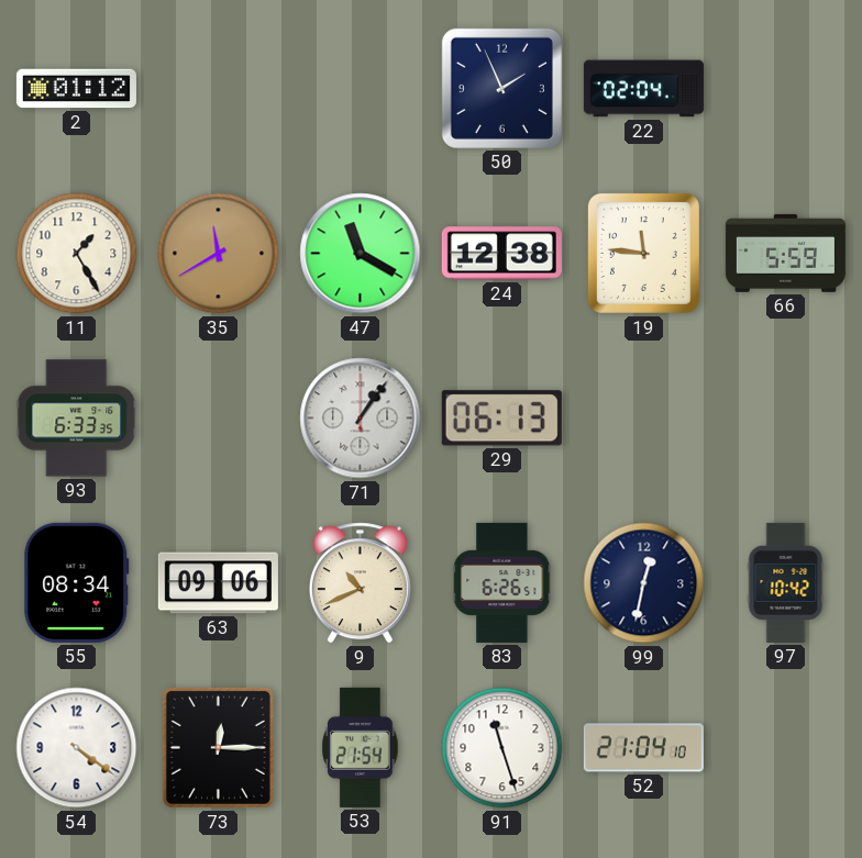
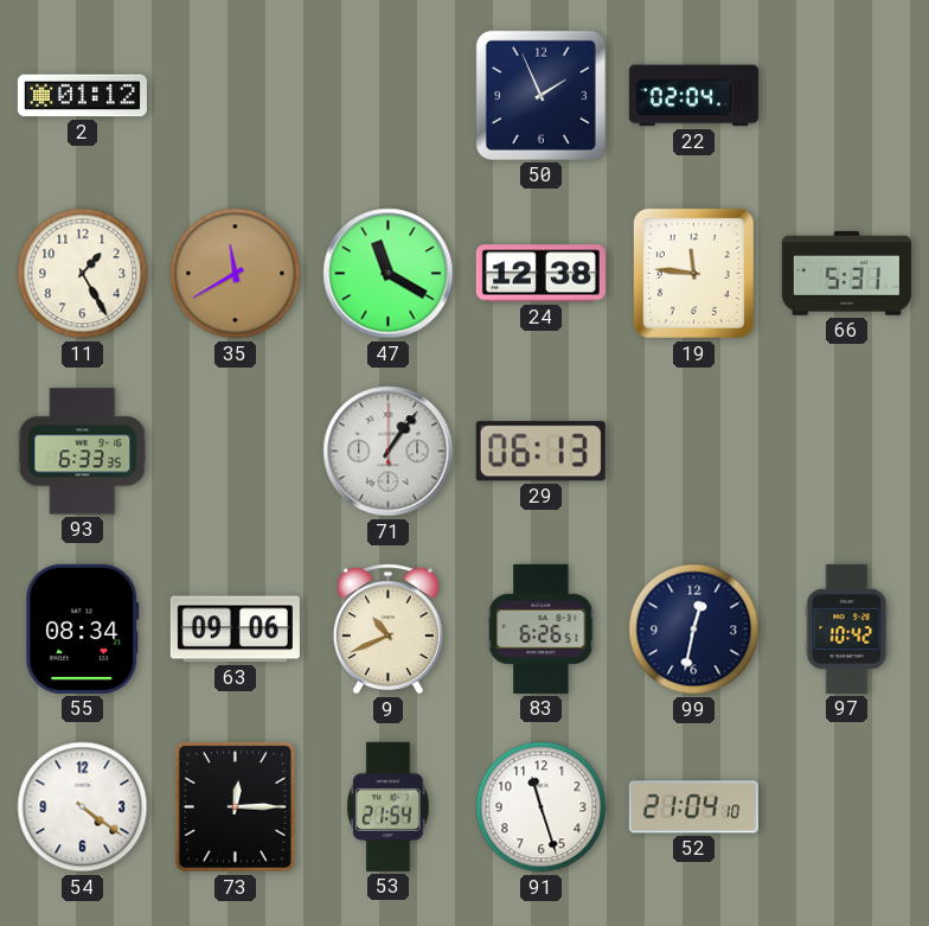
66: 5:59 -> 5:31 (846, 273)
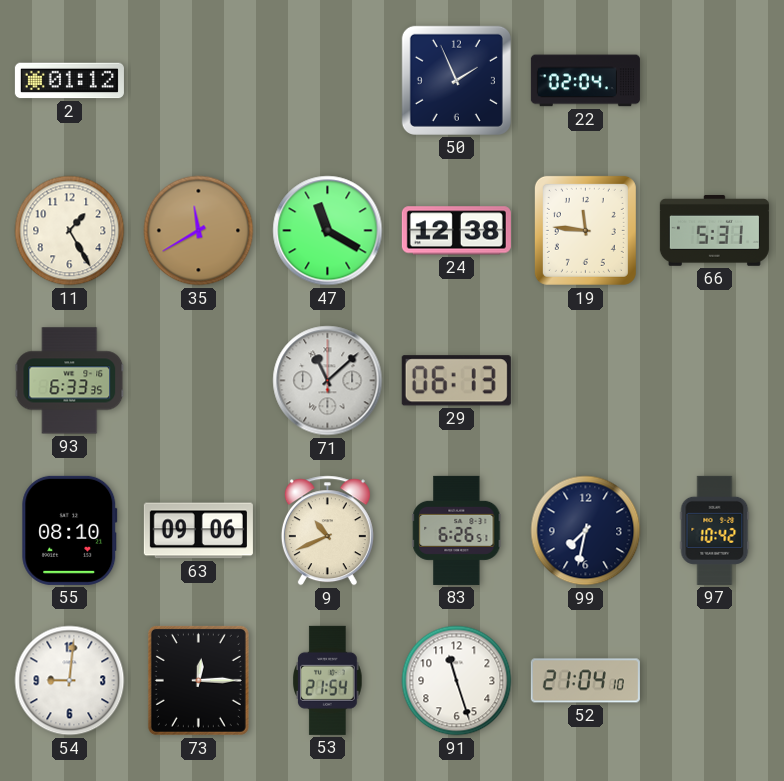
71: 1:06 -> 11:08 (328, 381)
55: 08:34 -> 08:10 (70, 530)
99: 12:32 -> 7:32 (586, 531)
54: 4:21 -> 9:01 (70, 681)
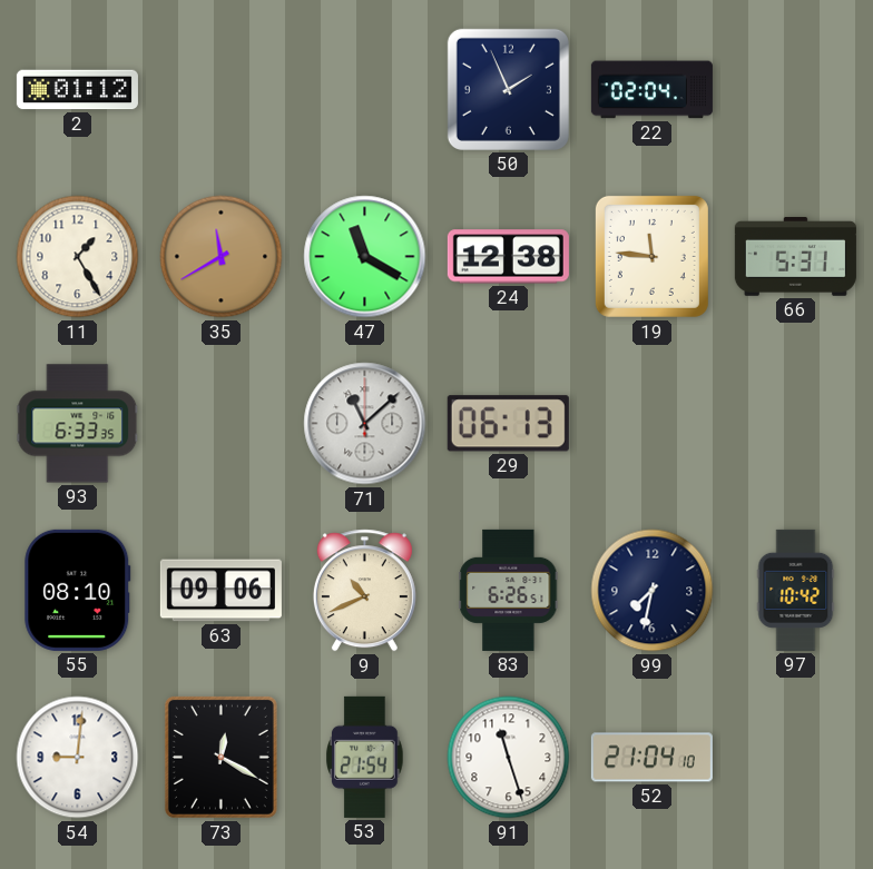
73: 12:15 -> 12:20 (220, 757)
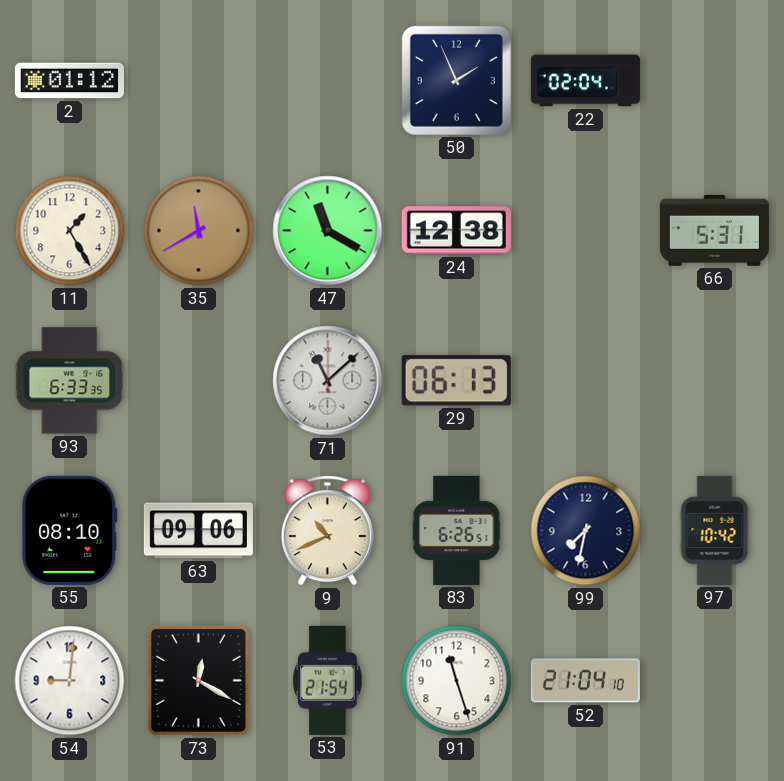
19: 11:46 -> none (651, 256)
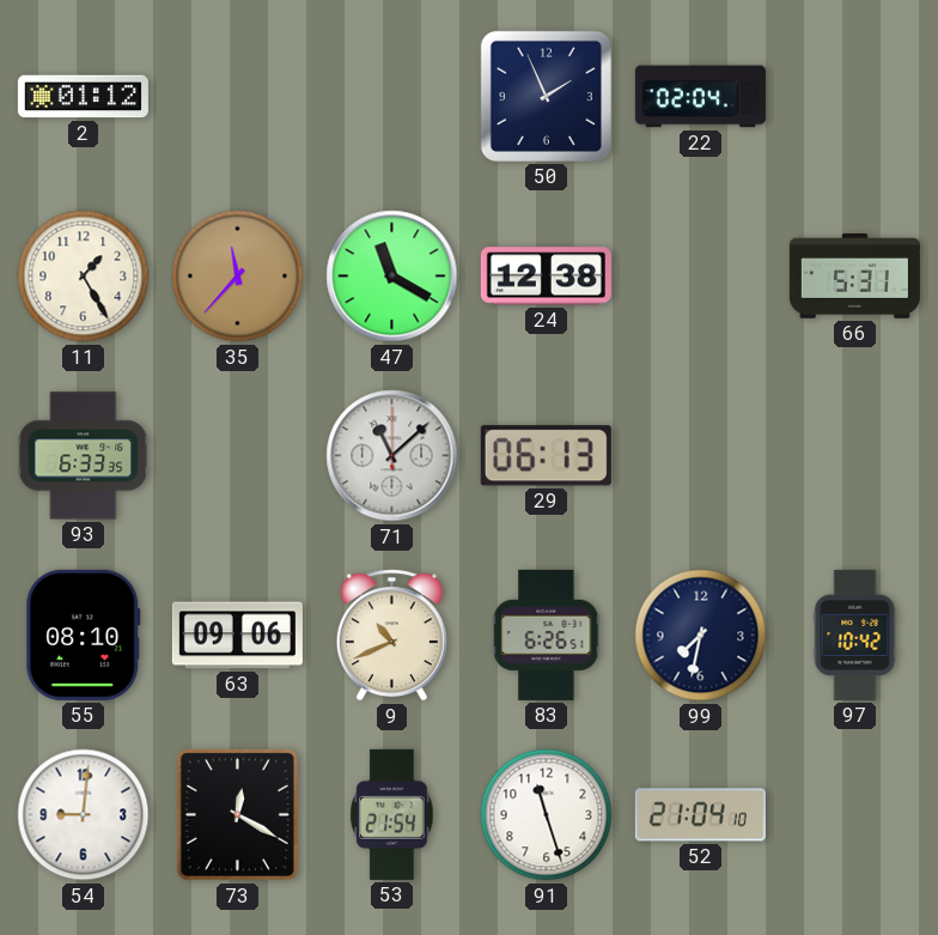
35: 11:40 -> 11:37 (238, 277)
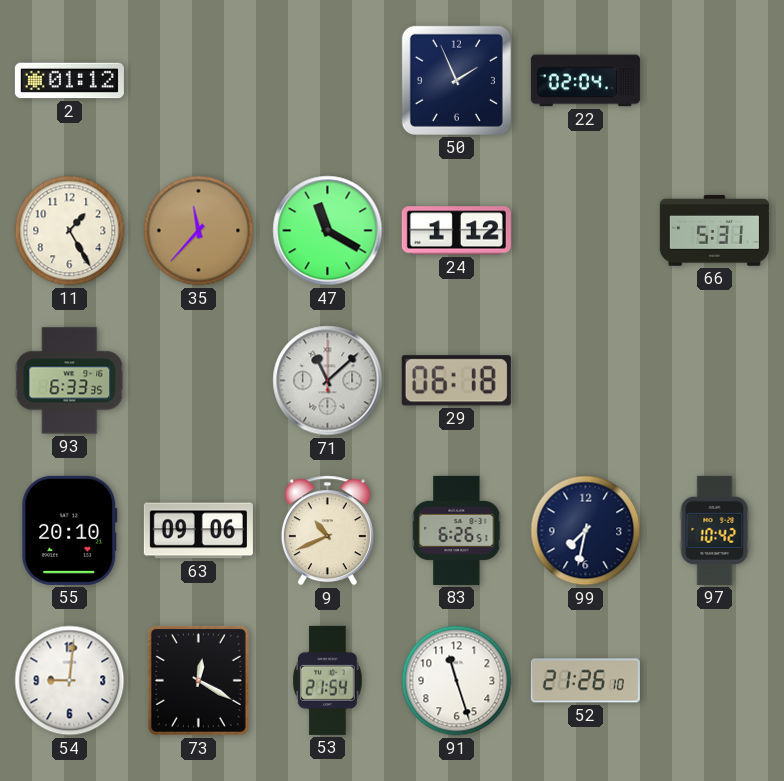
24: 12:38 -> 1:12 (456, 231)
29: 06:13 -> 06:18 (456, 381)
55: 08:10 -> 20:10 (70, 530)
52: 21:04 -> 21:26 (585, 681)
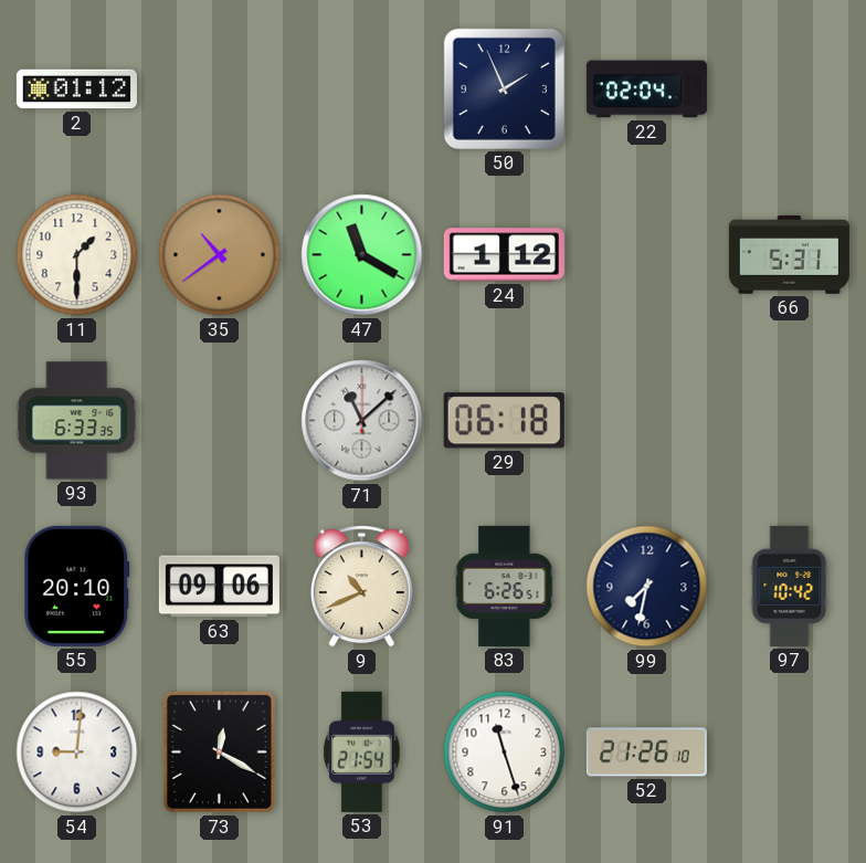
11: 1:25 -> 1:30 (77, 255)
35: 11:37 -> 10:39 (220, 255)
